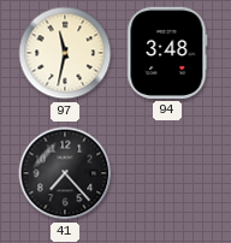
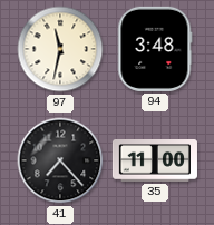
35: none -> 11:00 (155, 162)
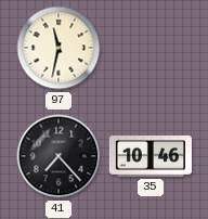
94: 3:48 -> none (155, 49)
35: 11:00 -> 10:46 (151, 157)
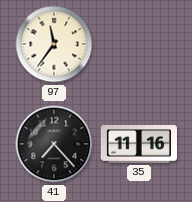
97: 11:32 -> 11:36 (54, 44)
35: 10:46 -> 11:16 (139, 145)
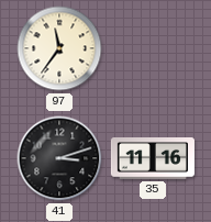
41: 7:23 -> 3:12 (59, 158)
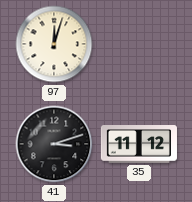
97: 11:36 -> 12:03 (54, 44)
35: 11:16 -> 11:12 (139, 145)
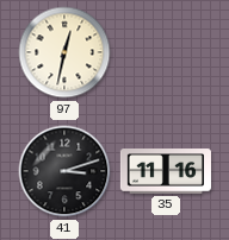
97: 12:03 -> 12:32 (64, 52)
35: 11:12 -> 11:16 (166, 172)
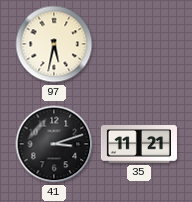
97: 12:32 -> 5:32 (54, 44)
35: 11:16 -> 11:21 (139, 145)
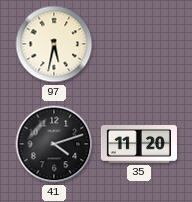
41: 3:12 -> 4:12 (54, 144)
35: 11:21 -> 11:20 (139, 145)
